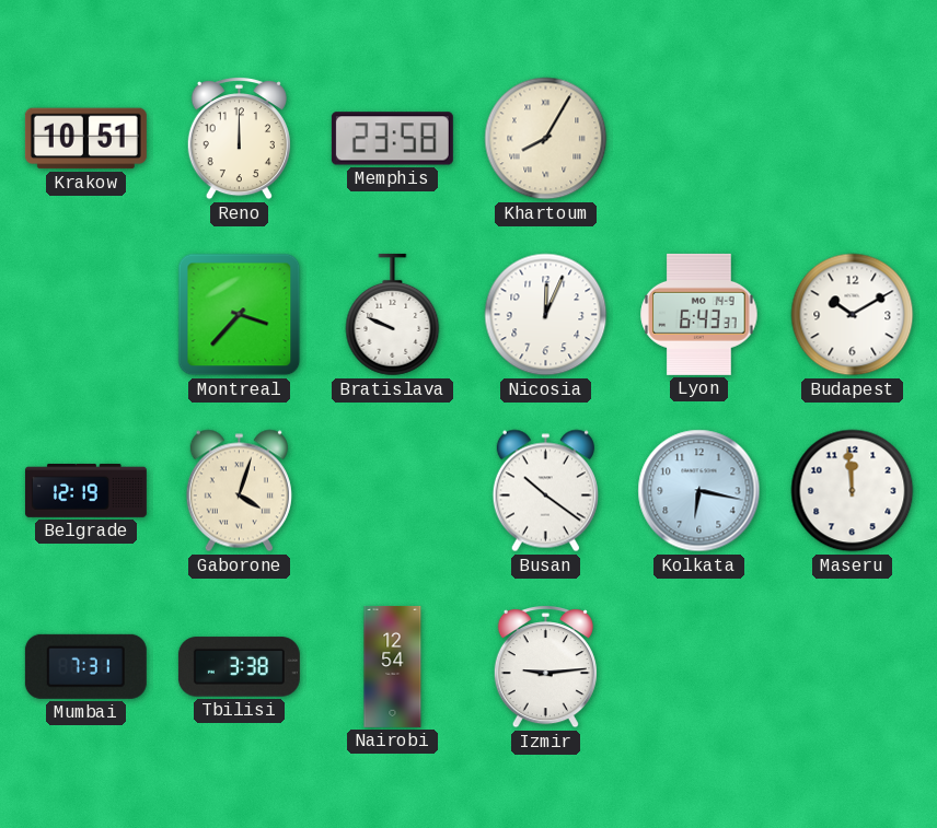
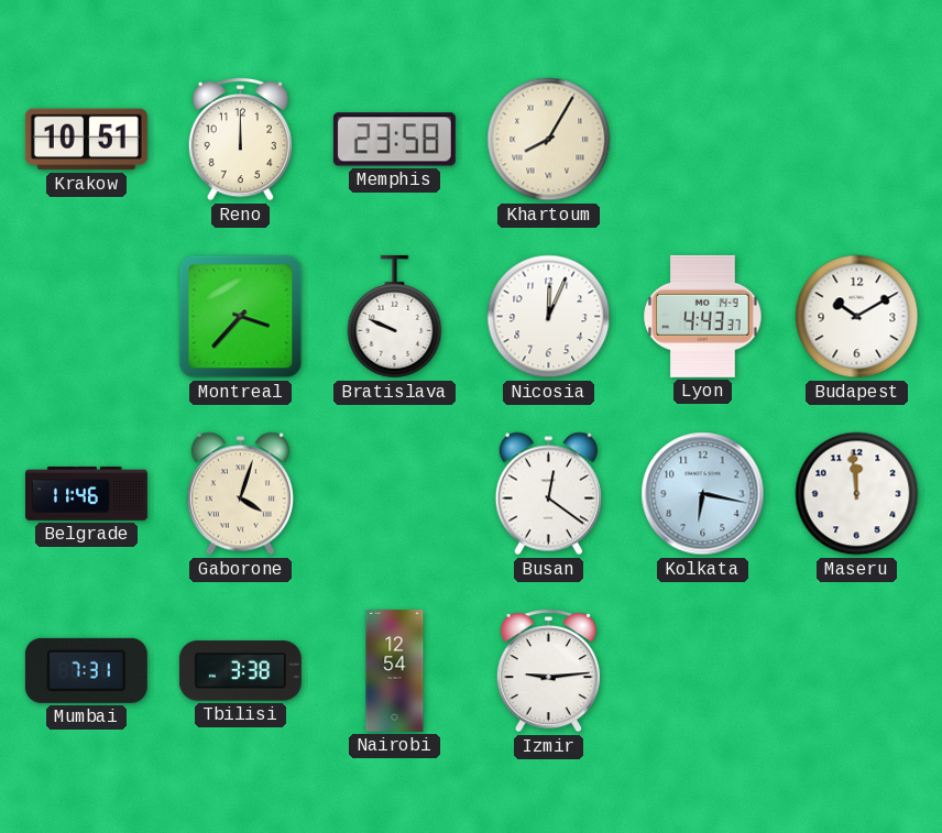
Lyon: 6:43 -> 4:43 (703, 316)
Belgrade: 12:19 -> 11:46 (86, 494)
Busan: 10:21 -> 12:21 (548, 494)
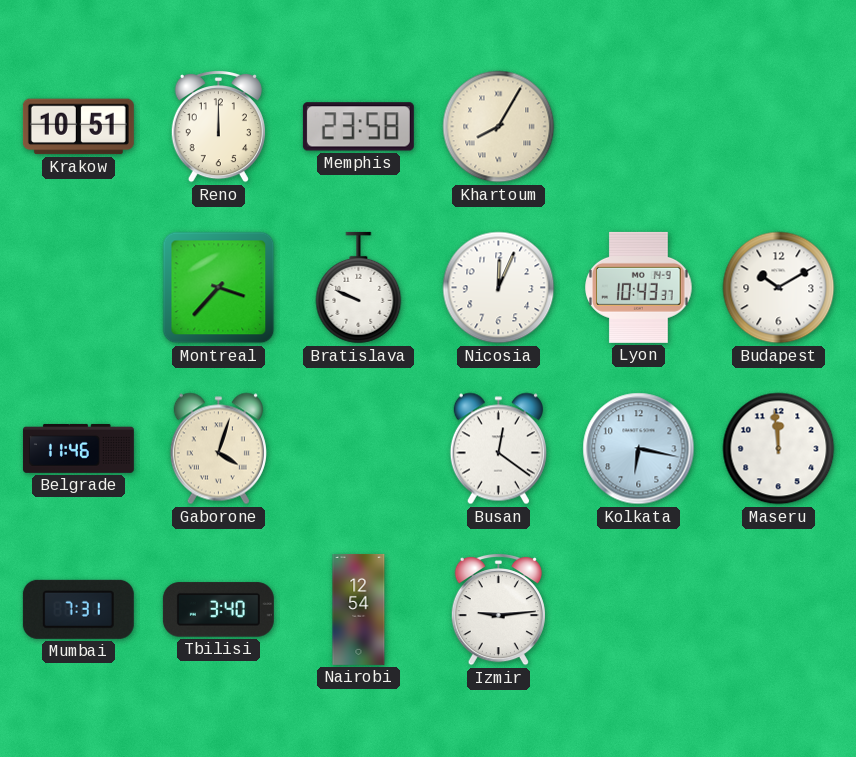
Lyon: 4:43 -> 10:43 (639, 287)
Tbilisi: 3:38 -> 3:40 (218, 610)
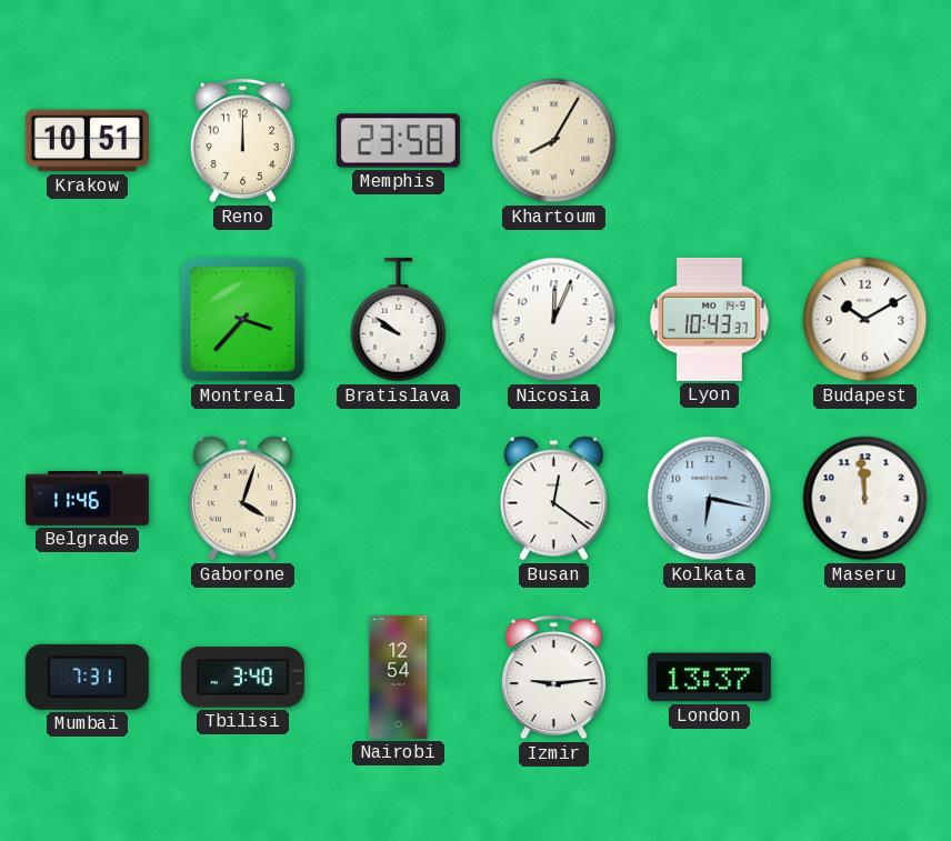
Bratislava: 9:49 -> 9:51 (399, 320)
London: none -> 13:37 (709, 678)
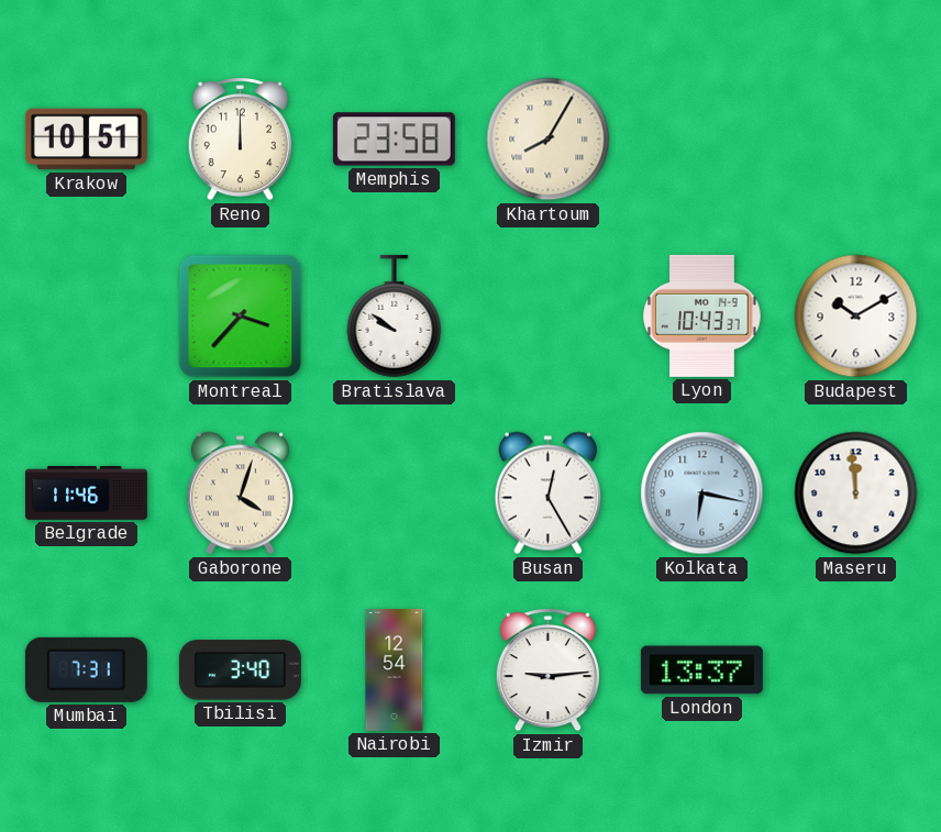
Nicosia: 12:04 -> none (554, 320)
Busan: 12:21 -> 12:25 (547, 493)
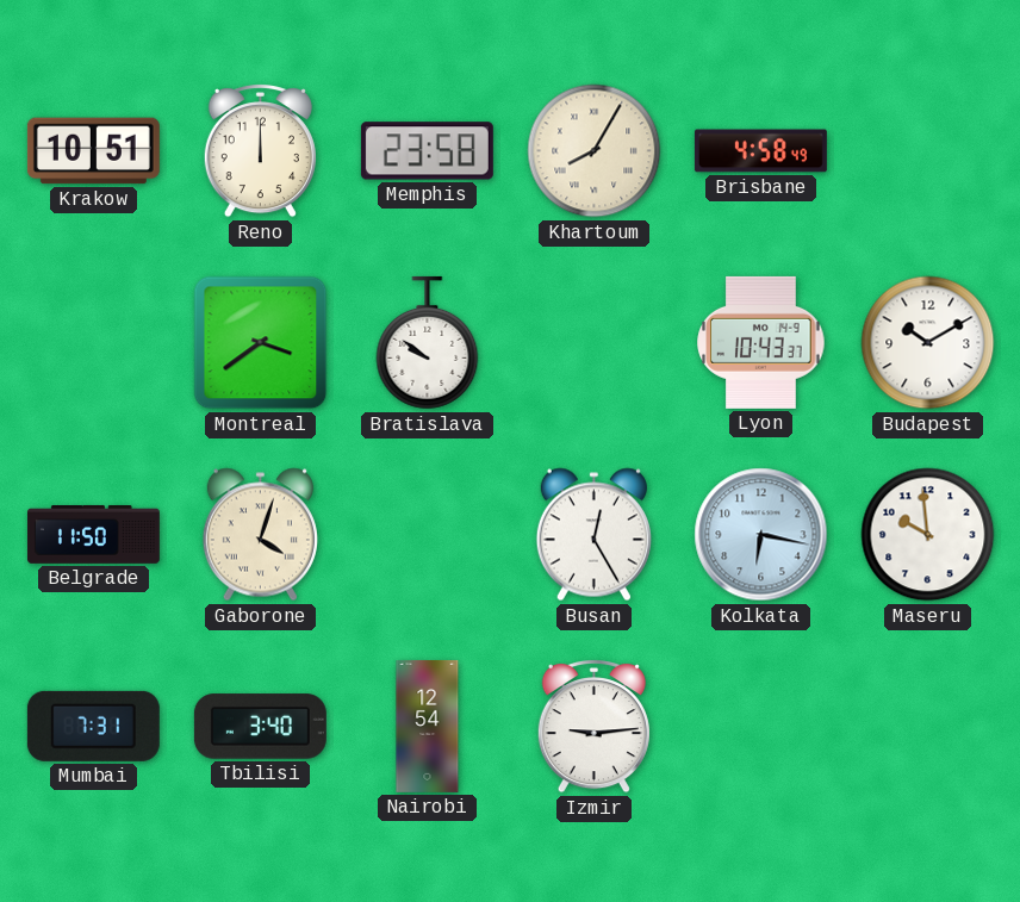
Brisbane: none -> 4:58 (760, 151)
Montreal: 3:37 -> 3:39 (261, 343)
Belgrade: 11:46 -> 11:50 (93, 535)
Maseru: 11:59 -> 9:59 (928, 535)
London: 13:37 -> none (701, 670)
